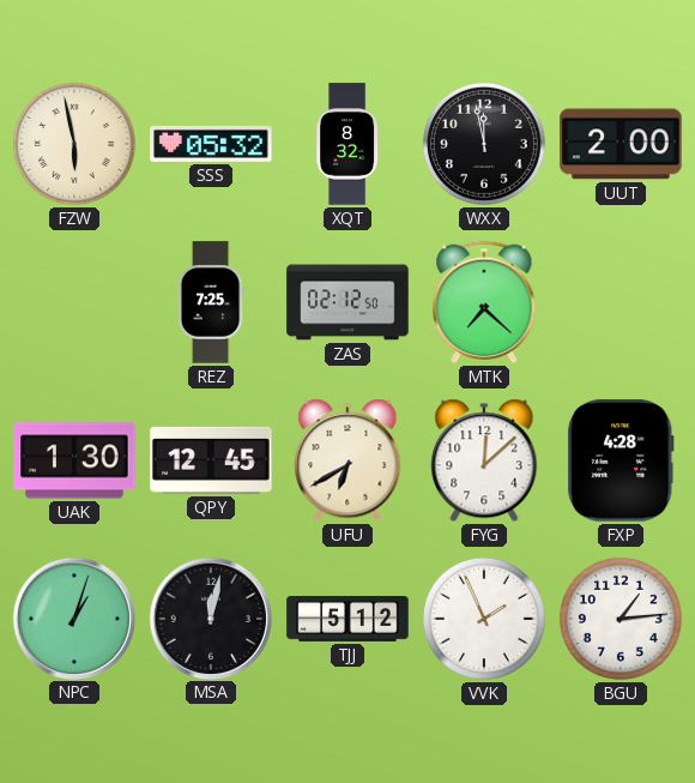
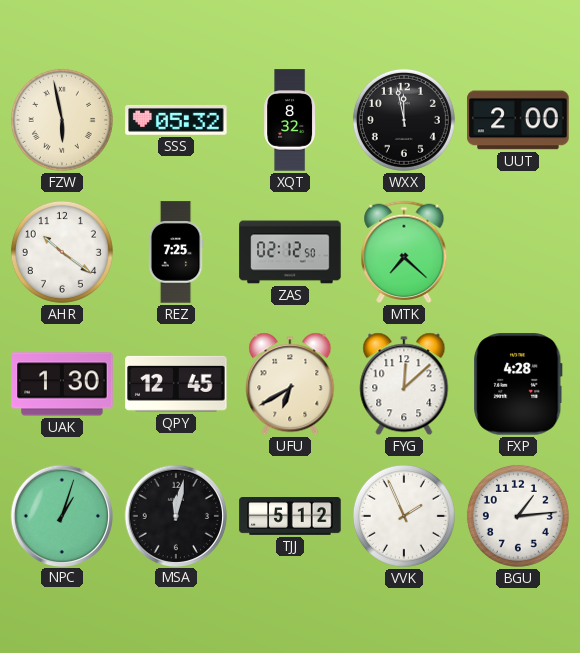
AHR: none -> 10:21 (62, 252)
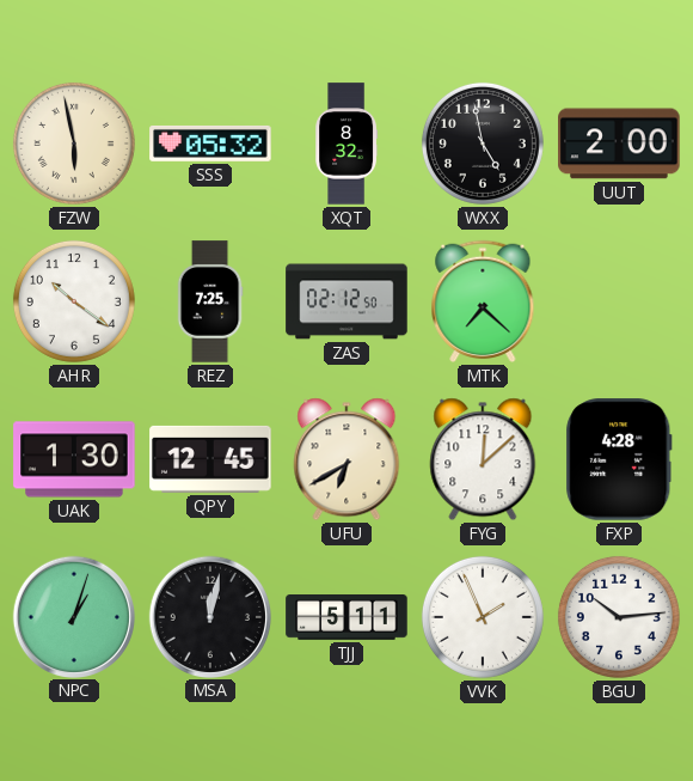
WXX: 11:58 -> 4:58 (483, 144)
TJJ: 5:12 -> 5:11 (346, 618)
BGU: 1:14 -> 10:14 (619, 617)
